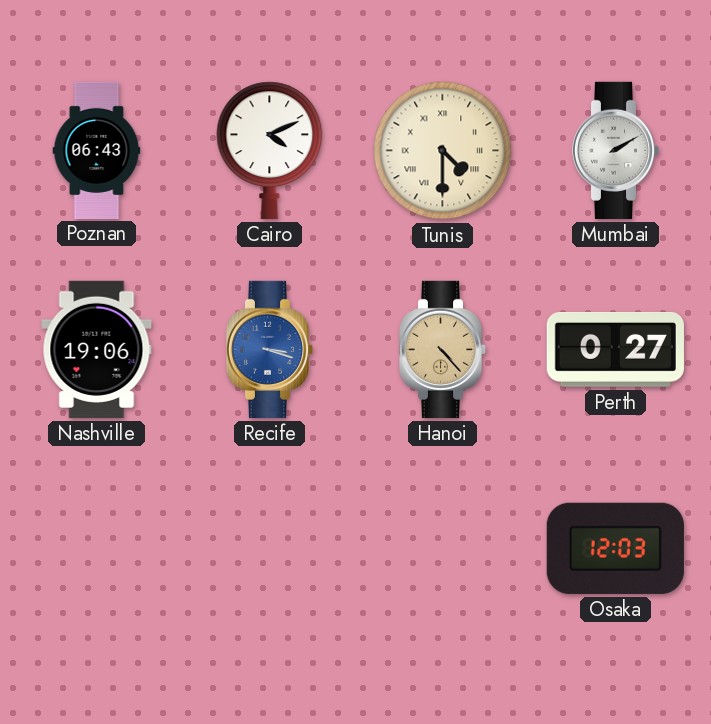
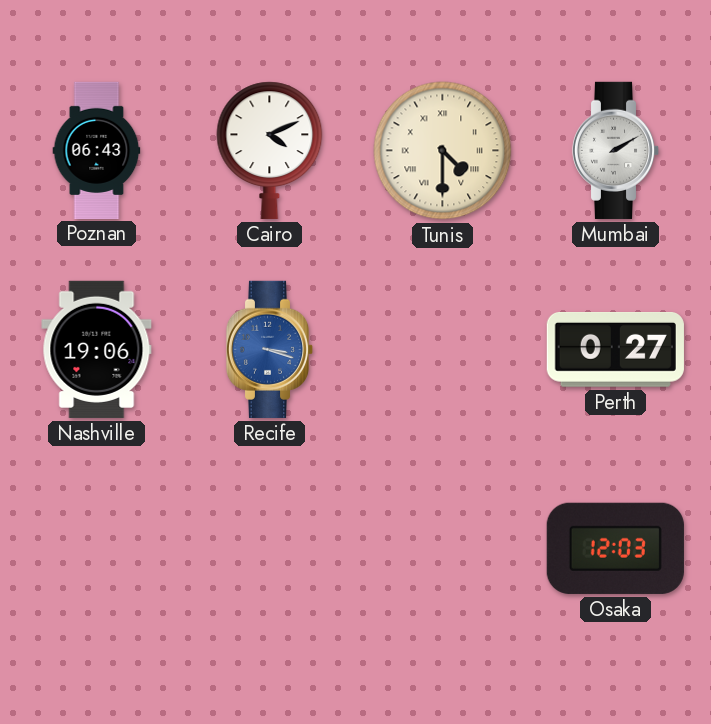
Hanoi: 4:23 -> none (443, 349)
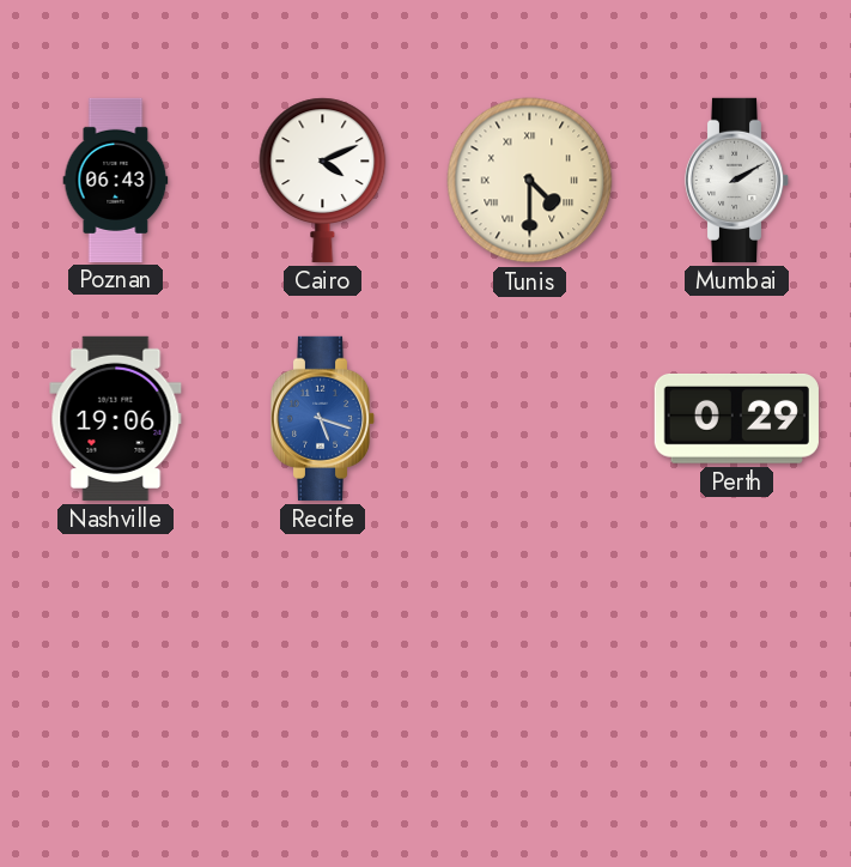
Recife: 3:18 -> 5:18 (323, 418)
Perth: 0:27 -> 0:29 (736, 419)
Osaka: 12:03 -> none (615, 548)
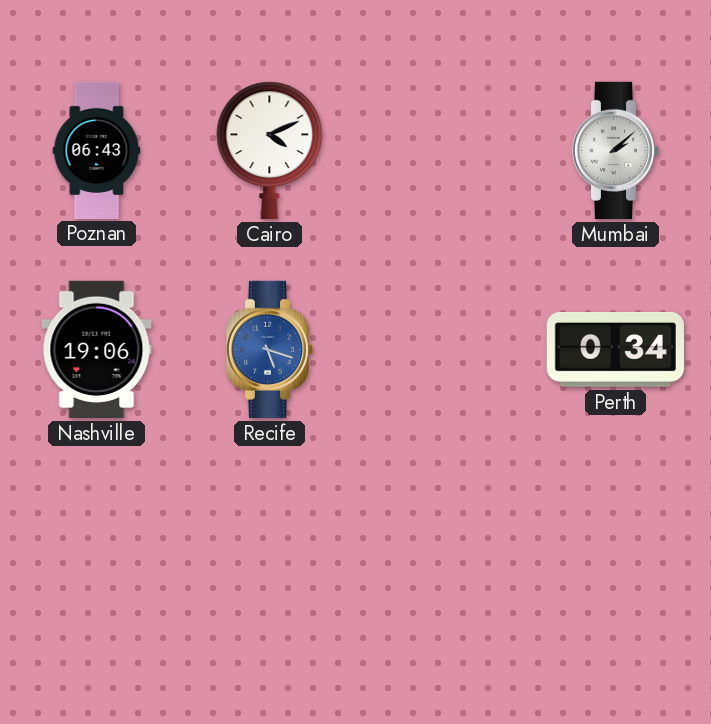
Tunis: 4:30 -> none (530, 181)
Mumbai: 2:10 -> 2:08 (616, 150)
Perth: 0:29 -> 0:34 (615, 350)
